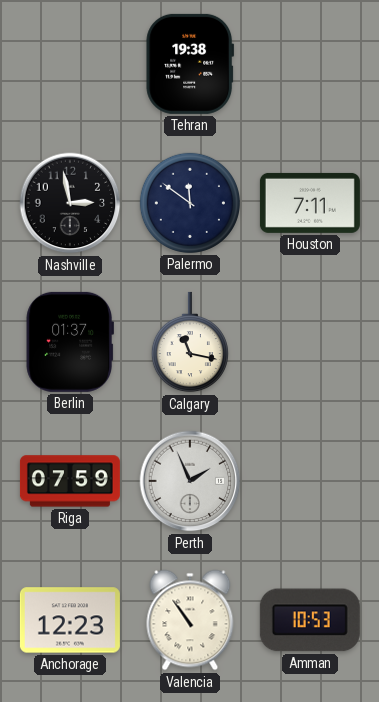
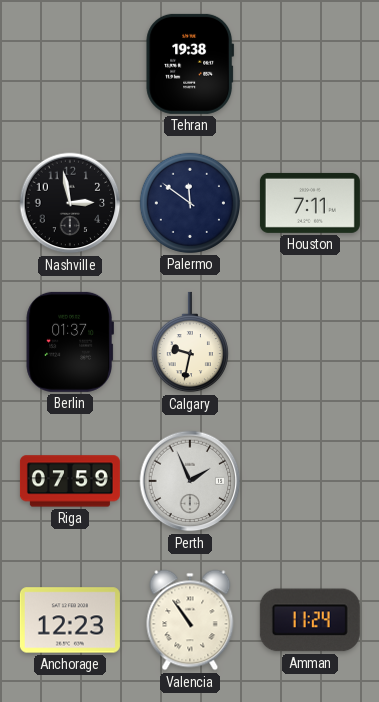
Calgary: 11:17 -> 9:32 (190, 342)
Amman: 10:53 -> 11:24 (310, 620)
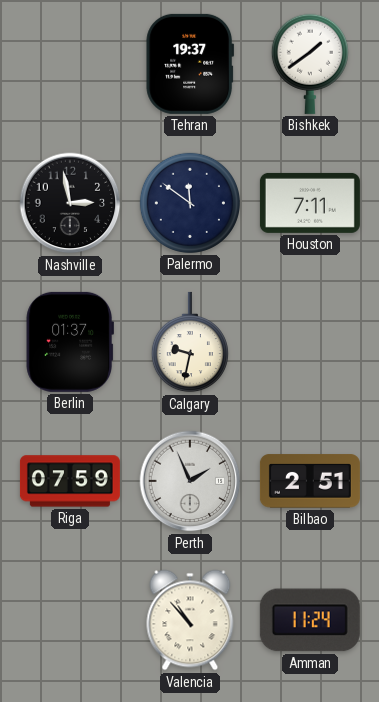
Tehran: 19:38 -> 19:37 (190, 64)
Bishkek: none -> 1:39 (310, 64)
Bilbao: none -> 2:51 (310, 481)
Anchorage: 12:23 -> none (70, 620)
Valencia: 10:54 -> 10:53 (190, 620)
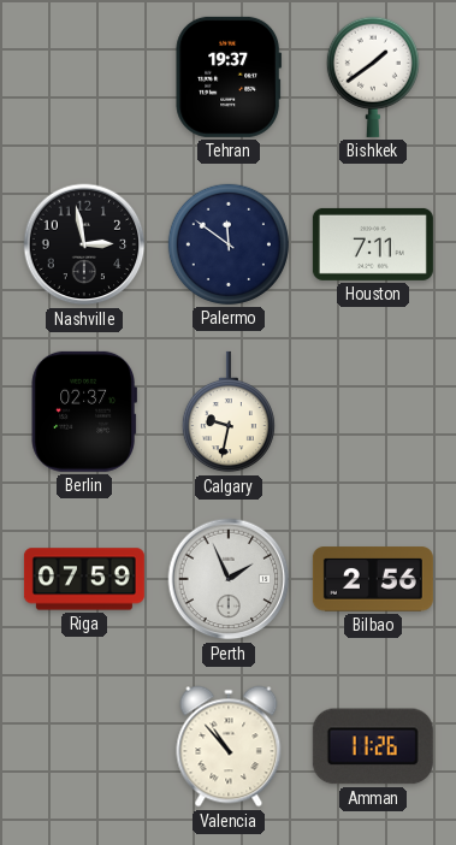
Berlin: 01:37 -> 02:37 (83, 412)
Bilbao: 2:51 -> 2:56 (373, 579)
Amman: 11:24 -> 11:26 (373, 746)
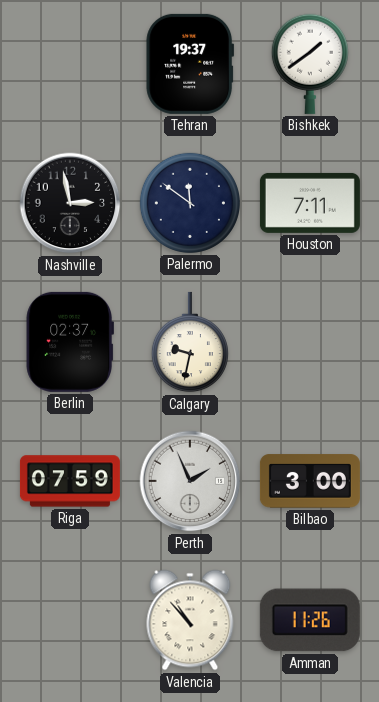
Bilbao: 2:56 -> 3:00 (310, 481)
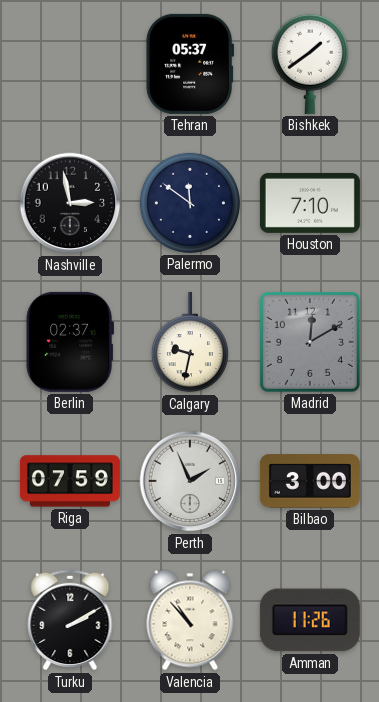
Tehran: 19:37 -> 05:37 (190, 64)
Houston: 7:11 -> 7:10 (310, 203)
Madrid: none -> 12:10 (310, 342)
Turku: none -> 2:10 (70, 620)
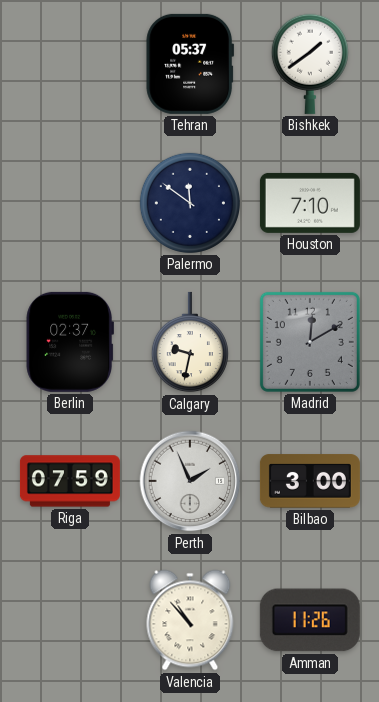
Nashville: 2:58 -> none (70, 203)
Turku: 2:10 -> none (70, 620)
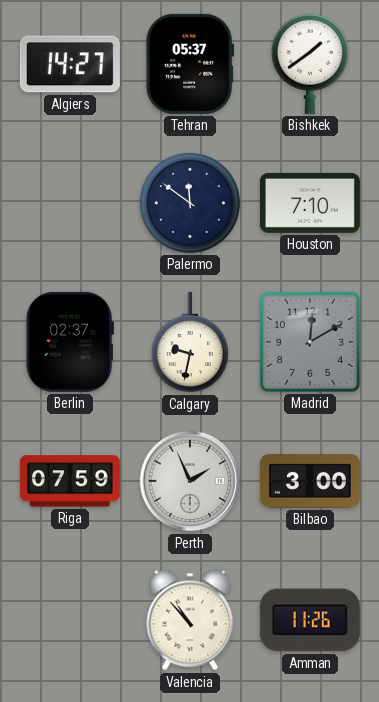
Algiers: none -> 14:27 (70, 64)
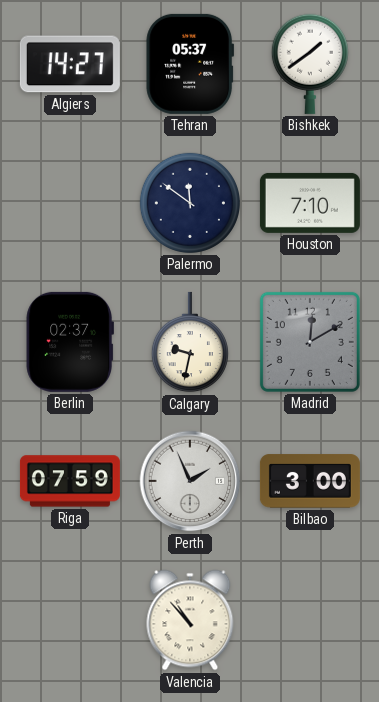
Amman: 11:26 -> none (310, 620)
